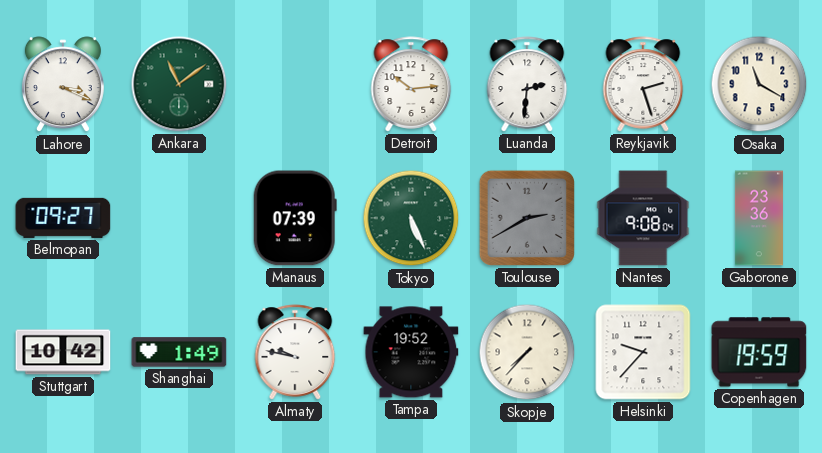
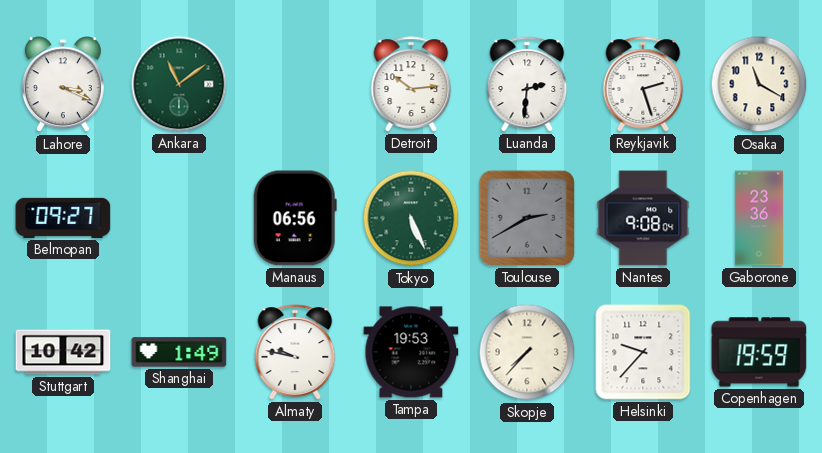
Manaus: 07:39 -> 06:56 (295, 218)
Tampa: 19:52 -> 19:53 (411, 352)
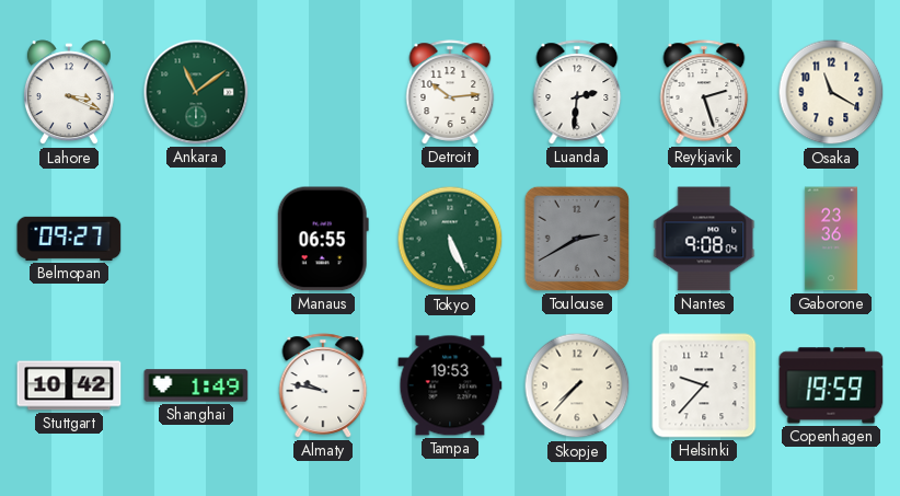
Manaus: 06:56 -> 06:55 (323, 239)
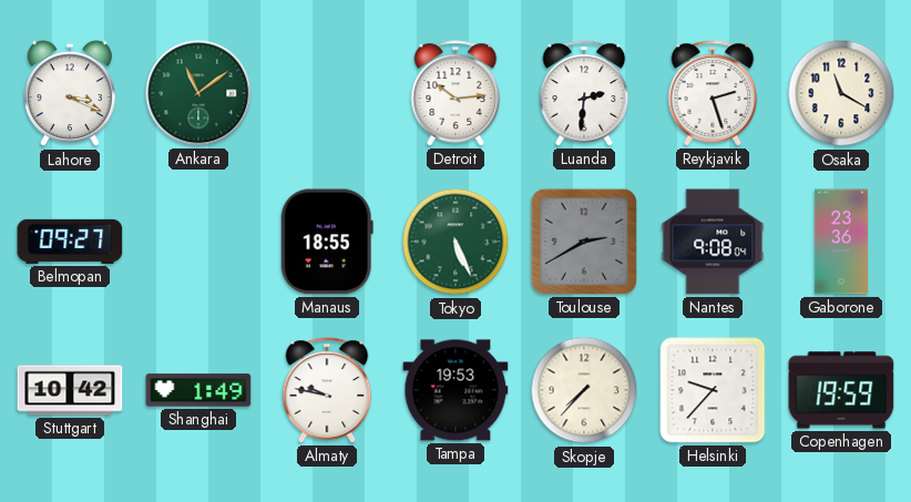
Manaus: 06:55 -> 18:55 (327, 242)
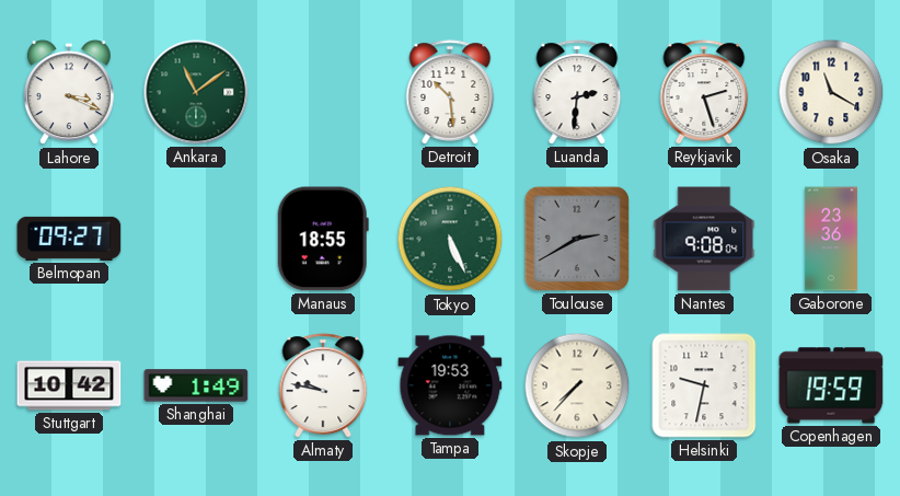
Detroit: 10:14 -> 10:29 (450, 92)
Helsinki: 9:37 -> 9:32 (704, 385)
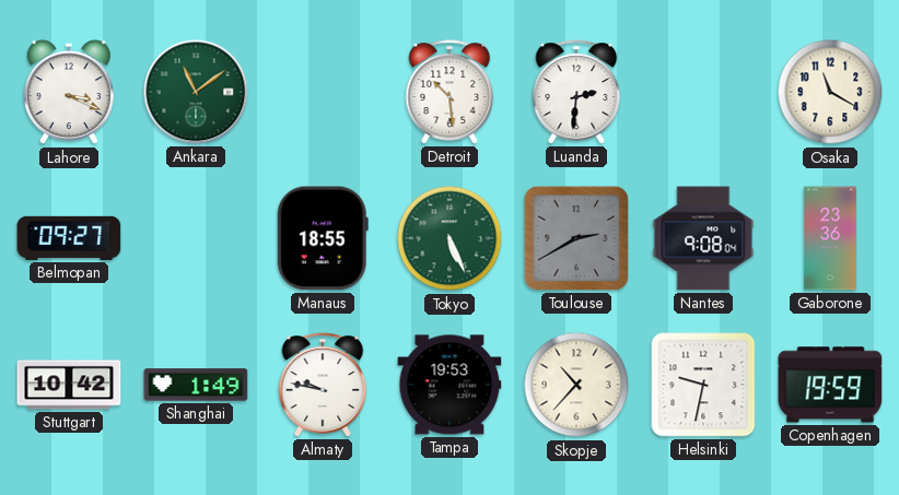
Reykjavik: 2:27 -> none (704, 92)
Skopje: 7:37 -> 10:37 (576, 385)
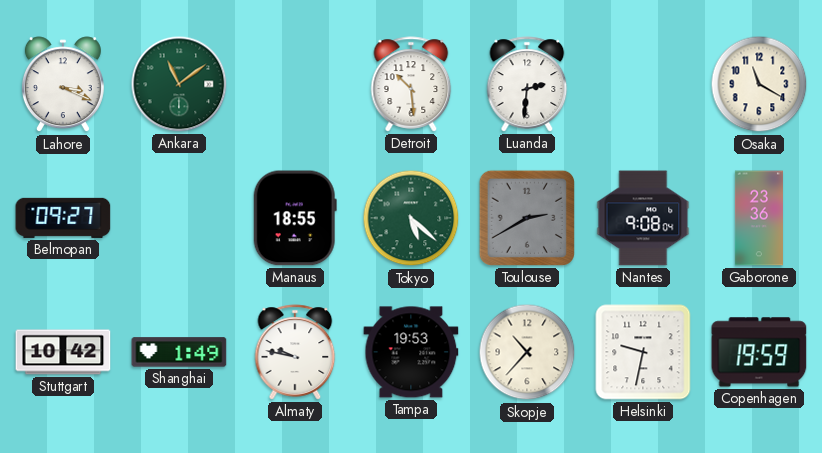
Tokyo: 5:26 -> 5:22 (411, 218)
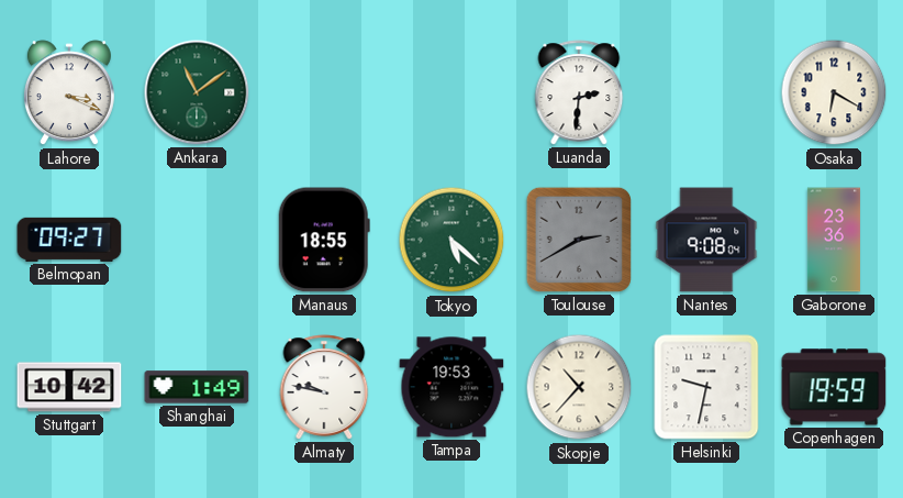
Detroit: 10:29 -> none (411, 84)
Osaka: 11:20 -> 6:20 (834, 92)
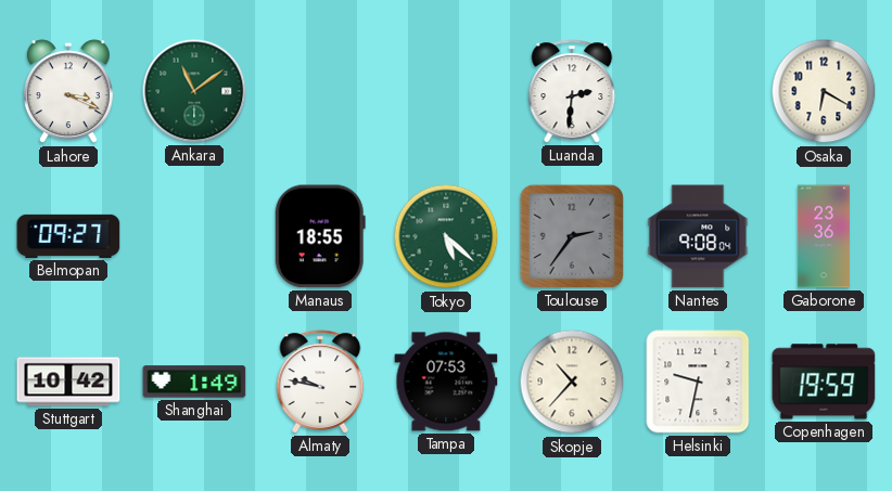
Toulouse: 2:40 -> 2:36 (572, 236)
Tampa: 19:53 -> 07:53 (446, 382)
